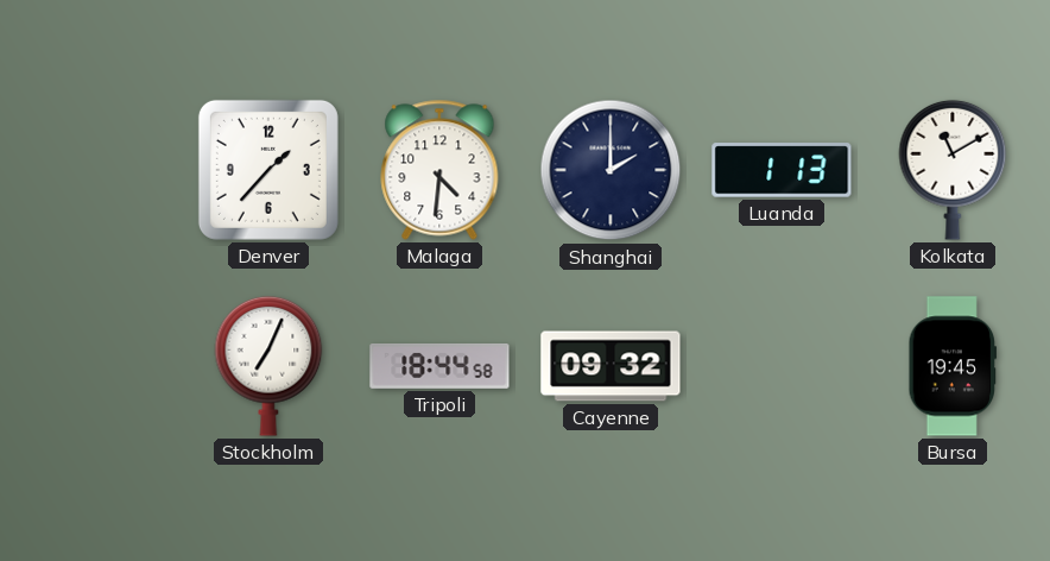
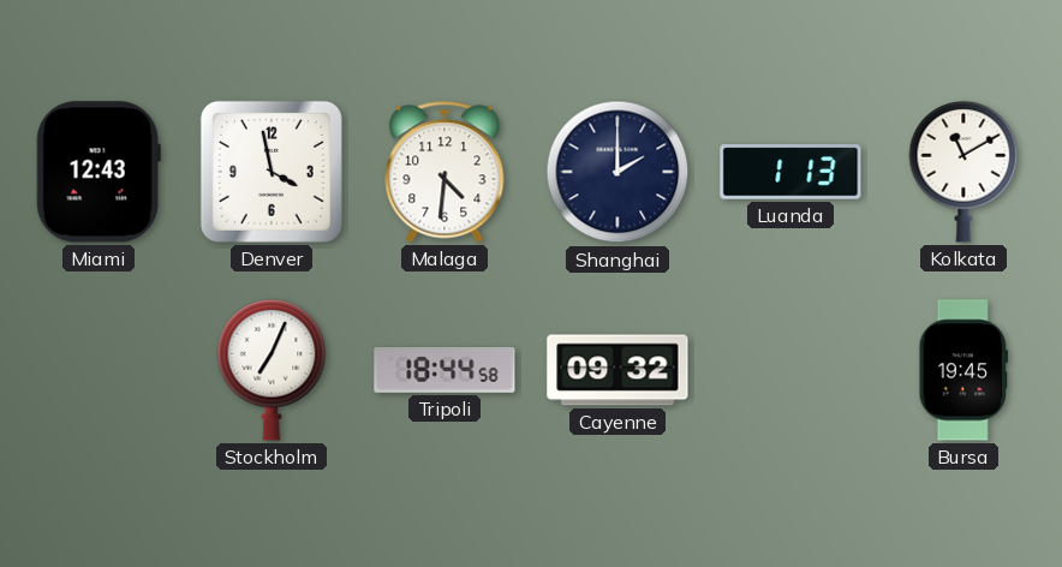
Miami: none -> 12:43 (99, 172)
Denver: 1:37 -> 3:58 (272, 172)
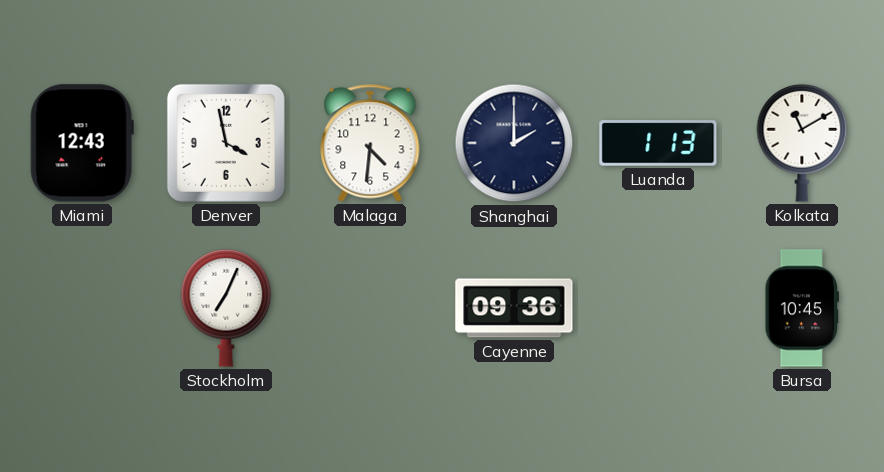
Tripoli: 18:44 -> none (445, 371)
Cayenne: 09:32 -> 09:36 (514, 308)
Bursa: 19:45 -> 10:45 (802, 308)
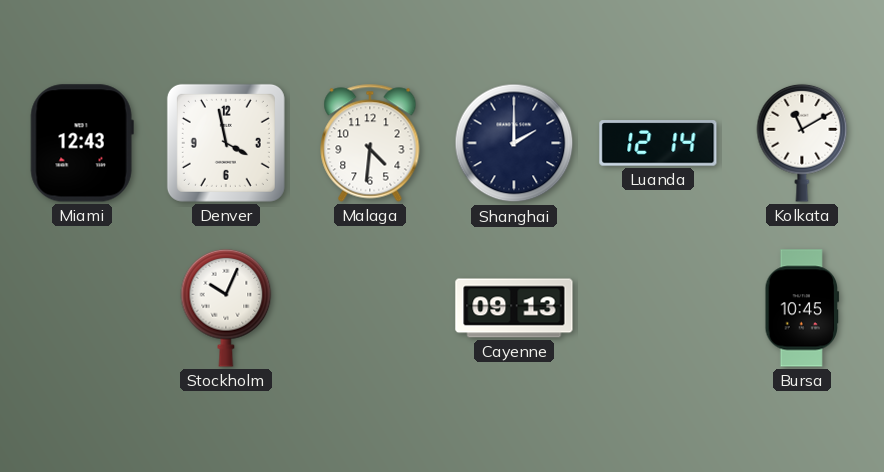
Luanda: 1:13 -> 12:14 (658, 143)
Stockholm: 7:04 -> 10:04 (226, 308)
Cayenne: 09:36 -> 09:13 (514, 308)
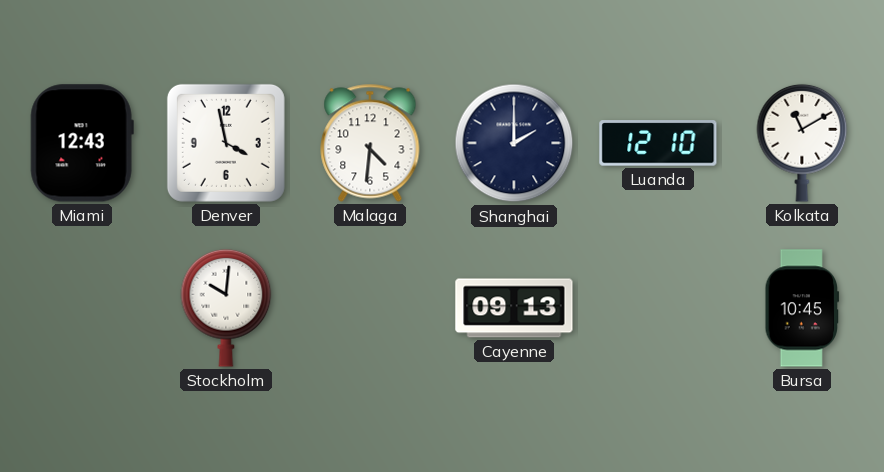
Luanda: 12:14 -> 12:10 (658, 143)
Stockholm: 10:04 -> 10:01 (226, 308)
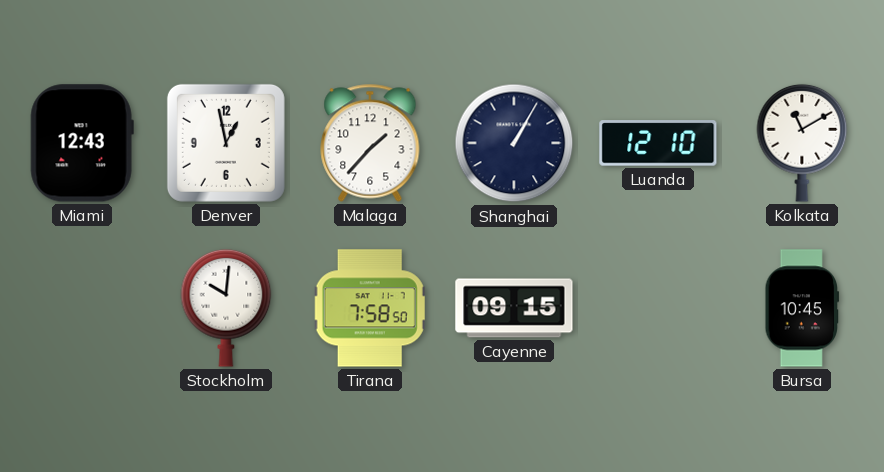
Denver: 3:58 -> 12:58 (226, 143)
Malaga: 4:31 -> 1:37 (370, 143)
Shanghai: 2:00 -> 1:05 (514, 143)
Tirana: none -> 7:58 (370, 308)
Cayenne: 09:13 -> 09:15 (514, 308)
